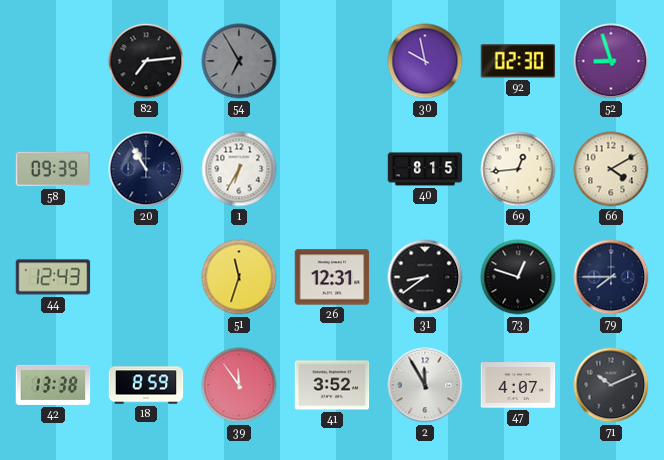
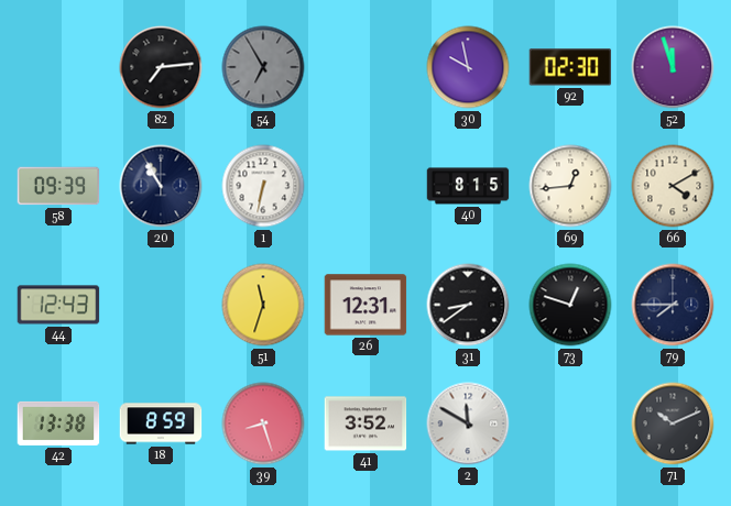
52: 8:57 -> 11:57 (673, 67)
1: 6:35 -> 6:32 (263, 186)
39: 11:54 -> 8:27 (263, 424)
2: 11:55 -> 11:50 (468, 424)
47: 4:07 -> none (518, 385)
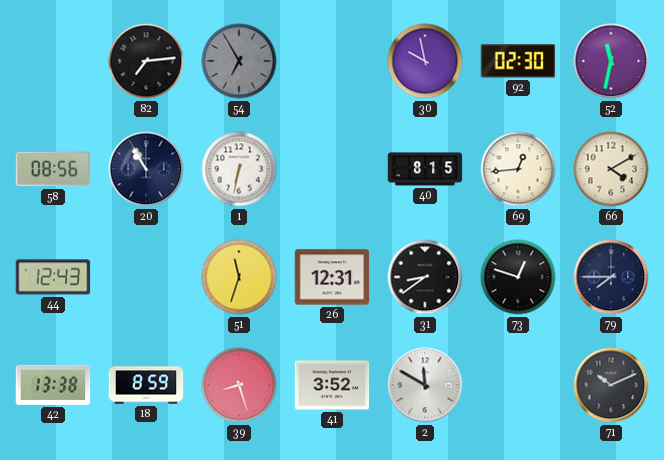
52: 11:57 -> 11:32 (611, 61)
58: 09:39 -> 08:56 (53, 169)
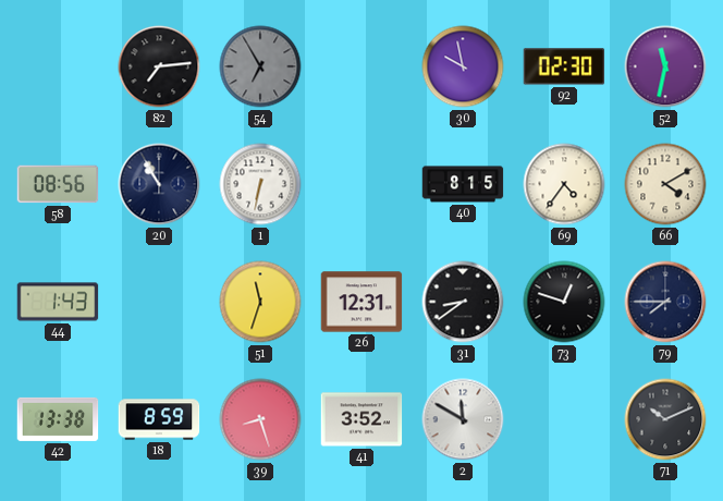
69: 12:44 -> 4:36 (564, 184)
44: 12:43 -> 1:43 (58, 302)
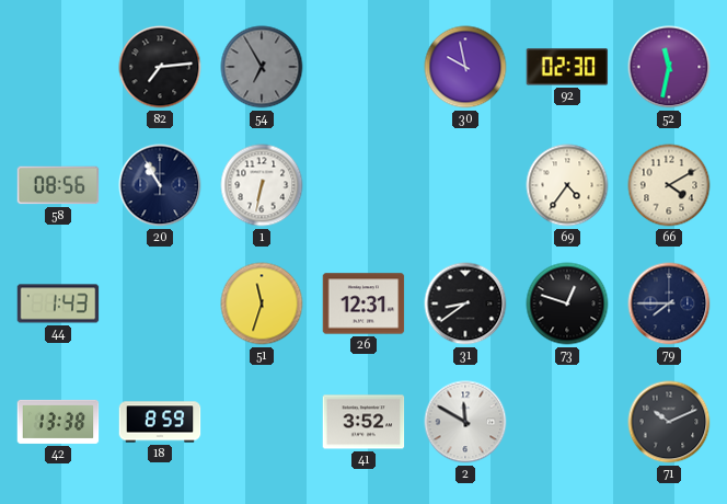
40: 8:15 -> none (463, 184)
39: 8:27 -> none (260, 419)
